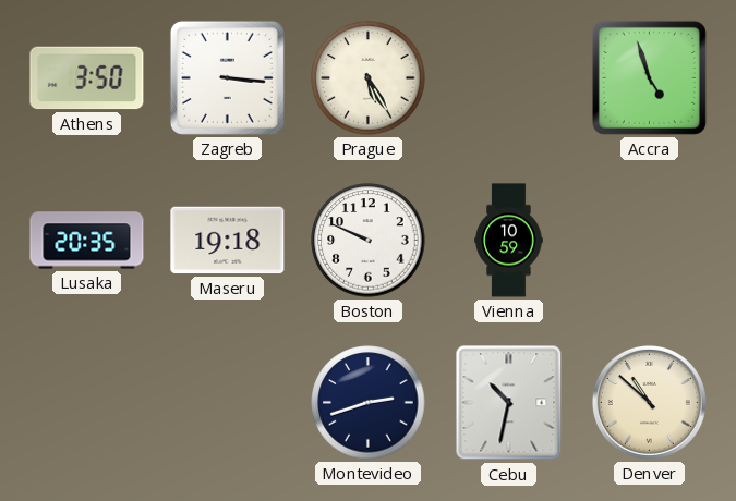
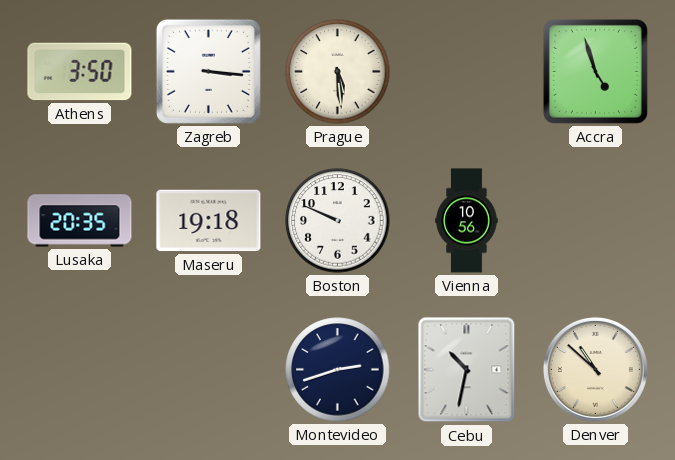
Prague: 5:25 -> 5:29 (338, 72)
Vienna: 10:59 -> 10:56 (467, 221)
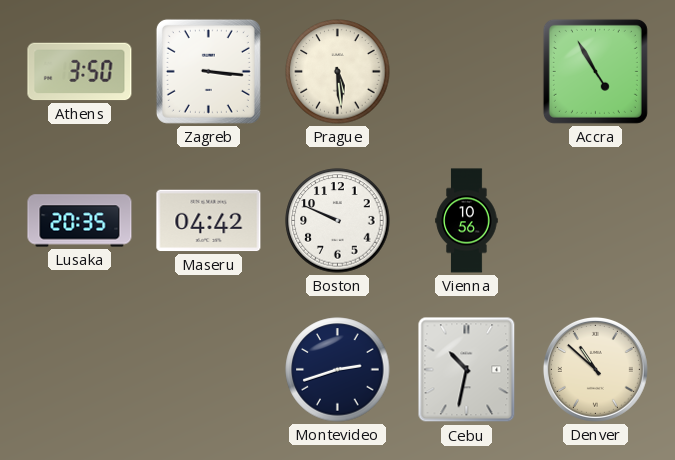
Accra: 4:57 -> 4:55 (595, 71)
Maseru: 19:18 -> 04:42 (209, 221)
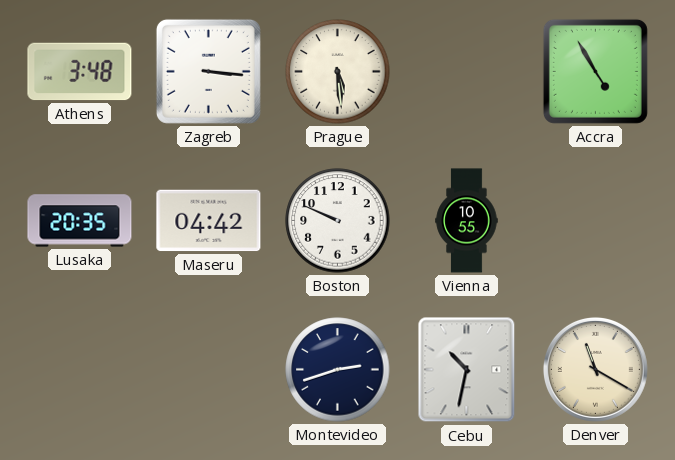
Athens: 3:50 -> 3:48 (80, 72)
Vienna: 10:56 -> 10:55 (467, 221)
Denver: 10:52 -> 11:20 (595, 369)
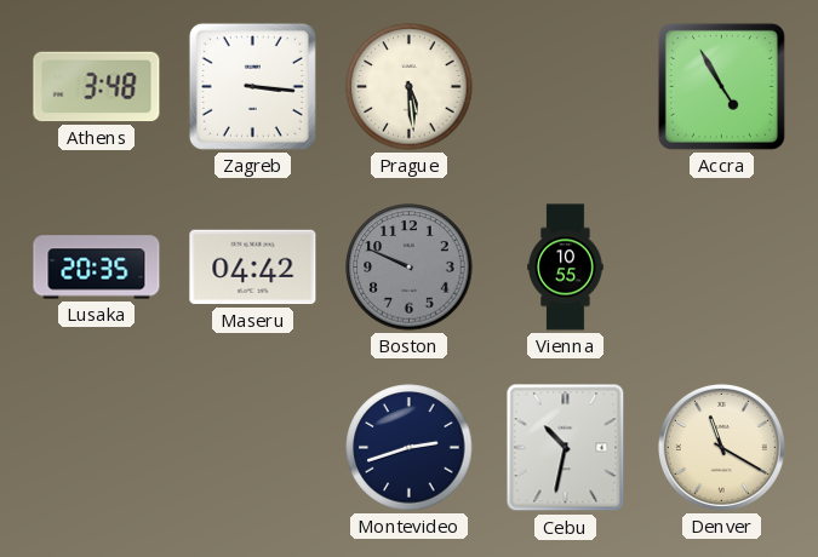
Boston dial: white -> grey (410, 268)
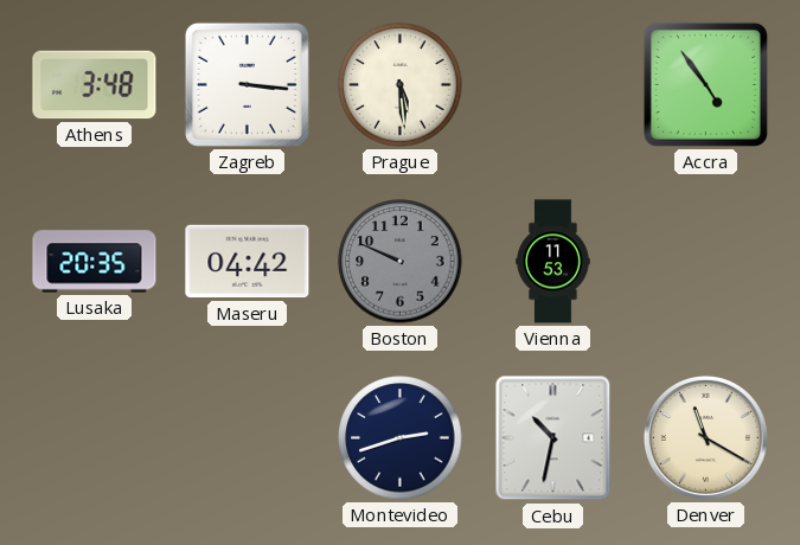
Accra: 4:55 -> 4:54 (705, 84)
Vienna: 10:55 -> 11:53 (553, 262)
